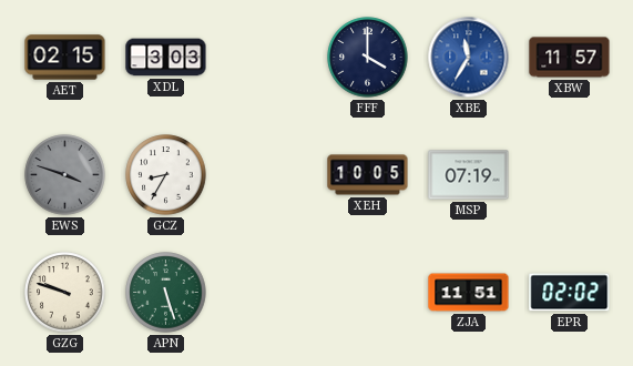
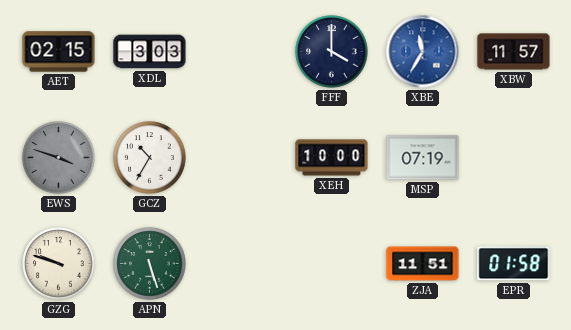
GCZ: 8:35 -> 10:35 (150, 158)
XEH: 10:05 -> 10:00 (332, 158)
EPR: 02:02 -> 01:58 (514, 264)
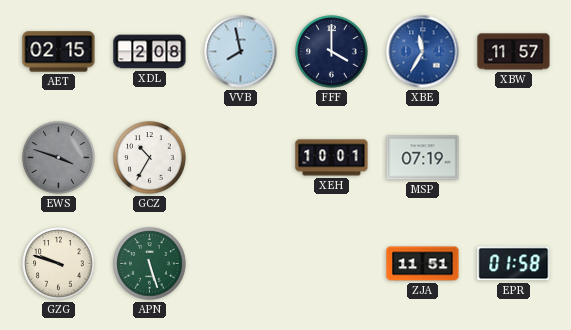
XDL: 3:03 -> 2:08 (150, 52)
VVB: none -> 7:58 (241, 52)
XEH: 10:00 -> 10:01 (332, 158)
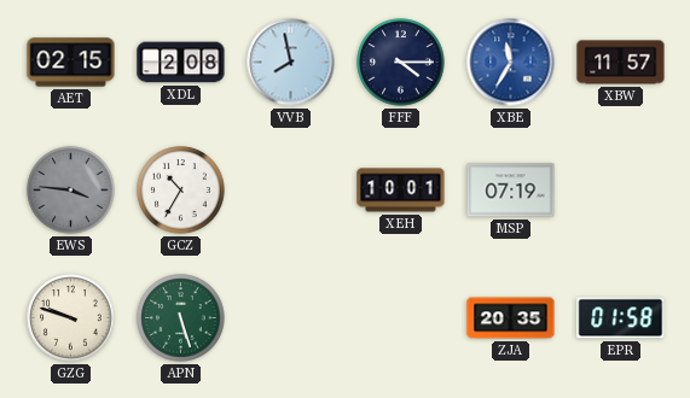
FFF: 4:00 -> 4:15 (401, 63)
EWS: 3:48 -> 3:46 (71, 191)
ZJA: 11:51 -> 20:35 (511, 318)
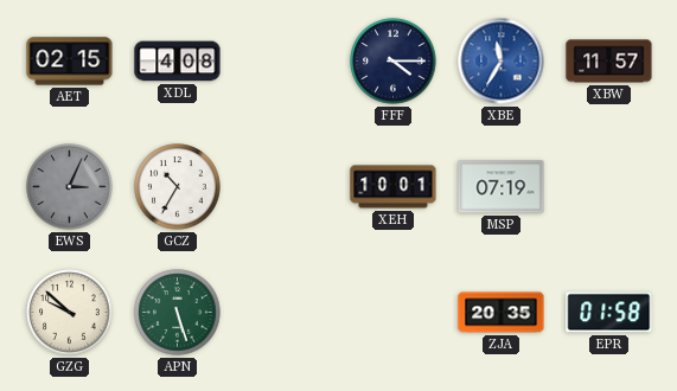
XDL: 2:08 -> 4:08 (178, 62)
VVB: 7:58 -> none (291, 63)
EWS: 3:46 -> 3:04 (70, 187)
GZG: 9:48 -> 9:52 (70, 313)
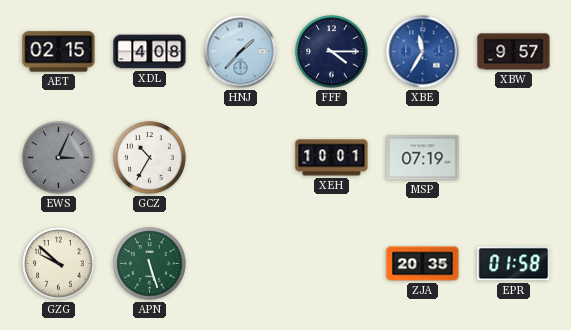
HNJ: none -> 1:37 (241, 52)
XBW: 11:57 -> 9:57 (514, 52)
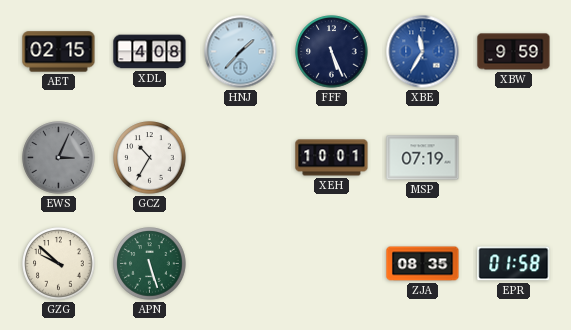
FFF: 4:15 -> 5:26 (332, 52)
XBW: 9:57 -> 9:59 (514, 52)
ZJA: 20:35 -> 08:35 (423, 264)
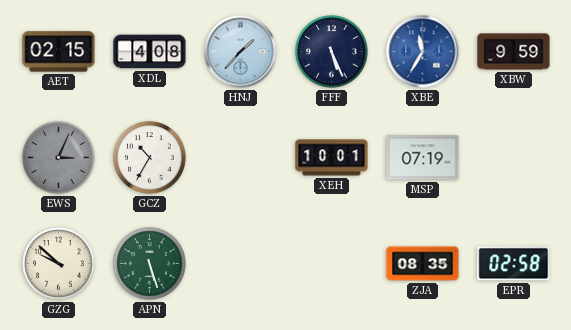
EPR: 01:58 -> 02:58 (514, 264)
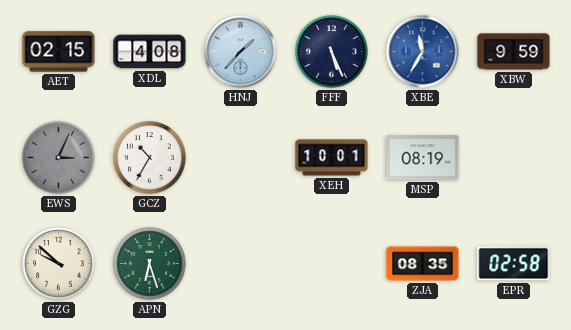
MSP: 07:19 -> 08:19 (423, 158)
APN: 5:27 -> 6:27 (150, 264)
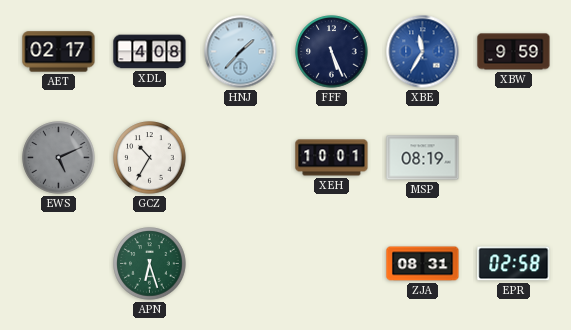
AET: 02:15 -> 02:17 (59, 52)
EWS: 3:04 -> 5:11 (59, 158)
GZG: 9:52 -> none (59, 264)
ZJA: 08:35 -> 08:31 (423, 264)
